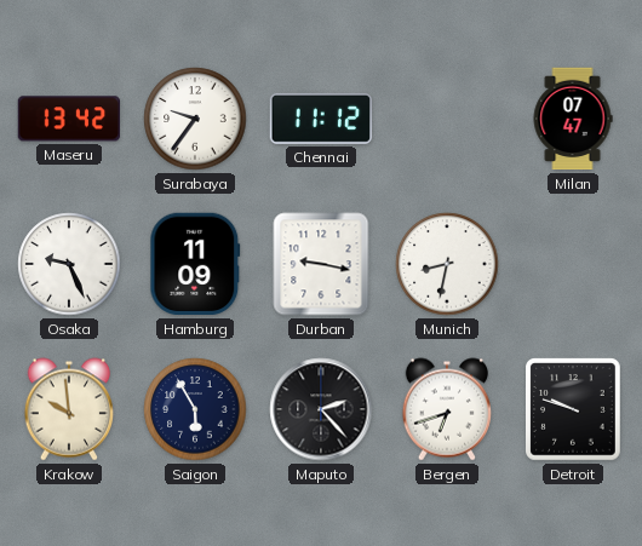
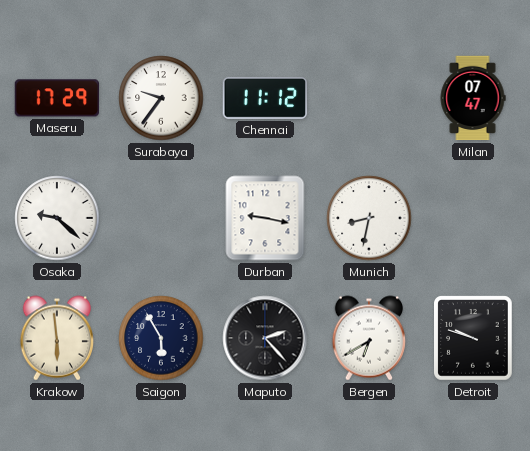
Maseru: 13:42 -> 17:29 (56, 98)
Osaka: 9:26 -> 9:22 (57, 218)
Hamburg: 11:09 -> none (195, 264)
Krakow: 9:59 -> 5:59 (56, 338)
Bergen: 6:42 -> 6:40 (368, 338)
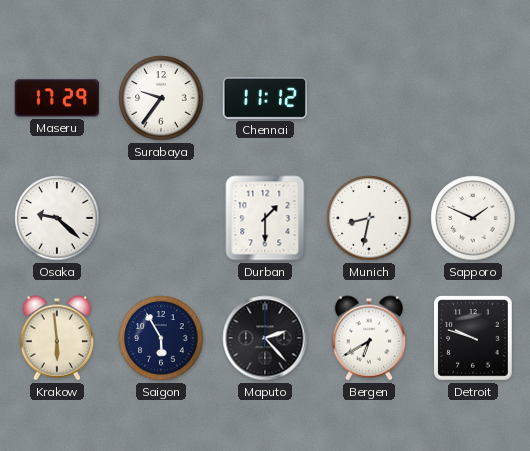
Milan: 07:47 -> none (473, 98)
Durban: 9:17 -> 1:30 (265, 218)
Sapporo: none -> 1:49 (473, 218)
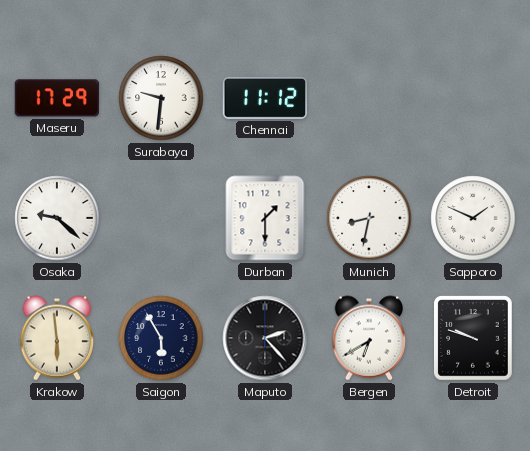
Surabaya: 9:36 -> 9:31 (161, 98)
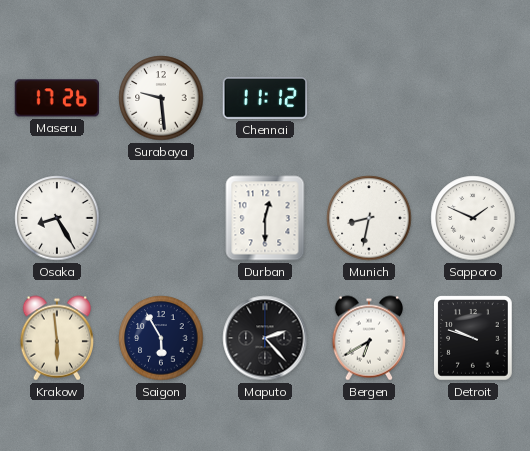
Maseru: 17:29 -> 17:26 (56, 98)
Surabaya: 9:31 -> 9:29 (161, 98)
Osaka: 9:22 -> 8:25 (57, 218)
Durban: 1:30 -> 12:30 (265, 218)
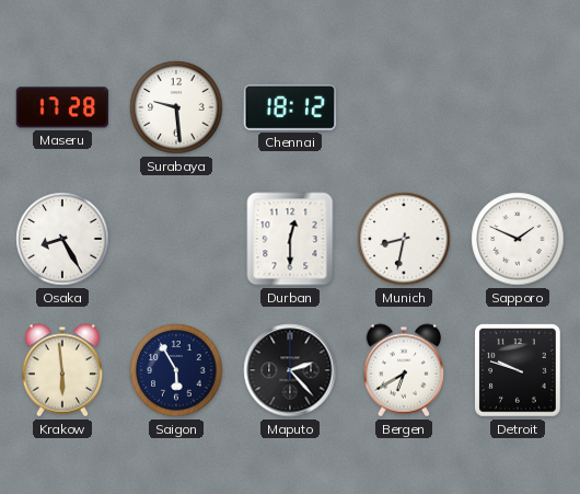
Maseru: 17:26 -> 17:28 (61, 107)
Chennai: 11:12 -> 18:12 (290, 107)
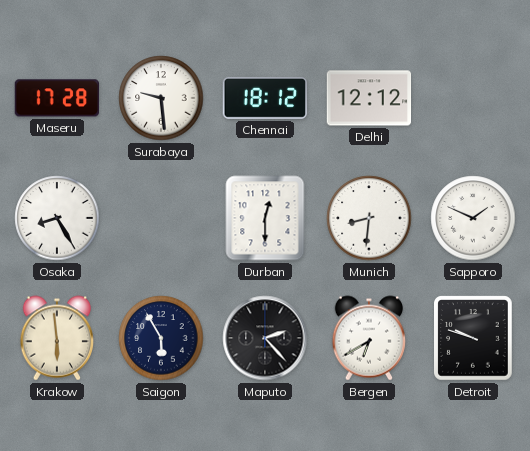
Delhi: none -> 12:12 (369, 98)
Munich: 8:32 -> 8:31 (369, 218)
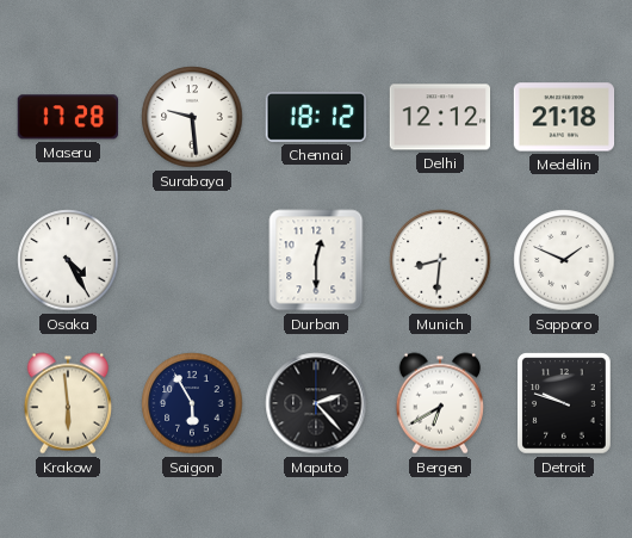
Medellin: none -> 21:18 (564, 117)
Osaka: 8:25 -> 4:25 (68, 260)
